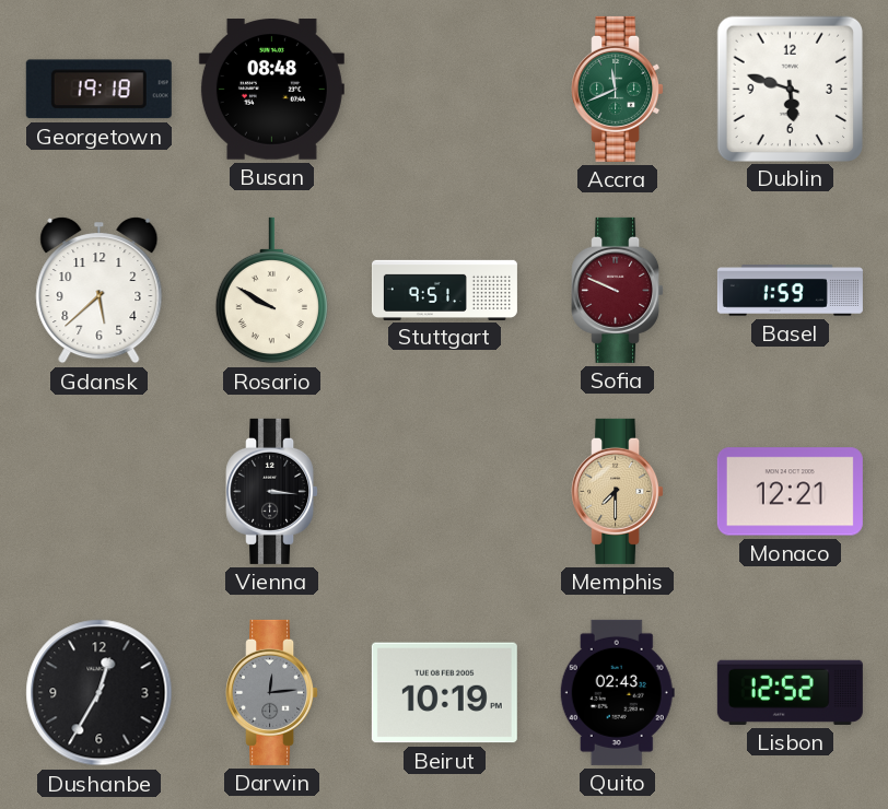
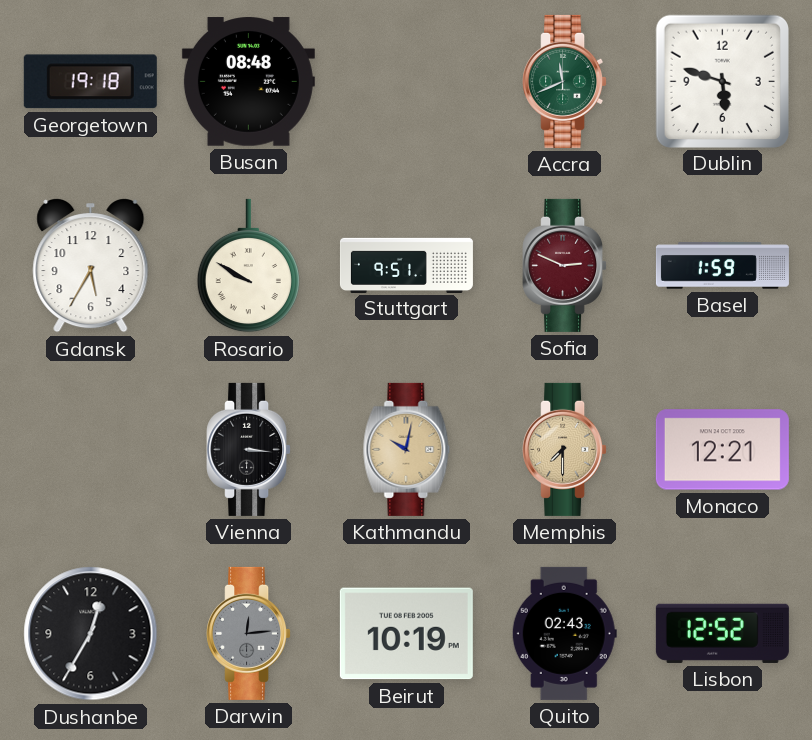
Gdansk: 5:38 -> 5:35 (91, 266)
Sofia: 9:49 -> 2:49 (565, 265)
Kathmandu: none -> 10:02 (407, 449)
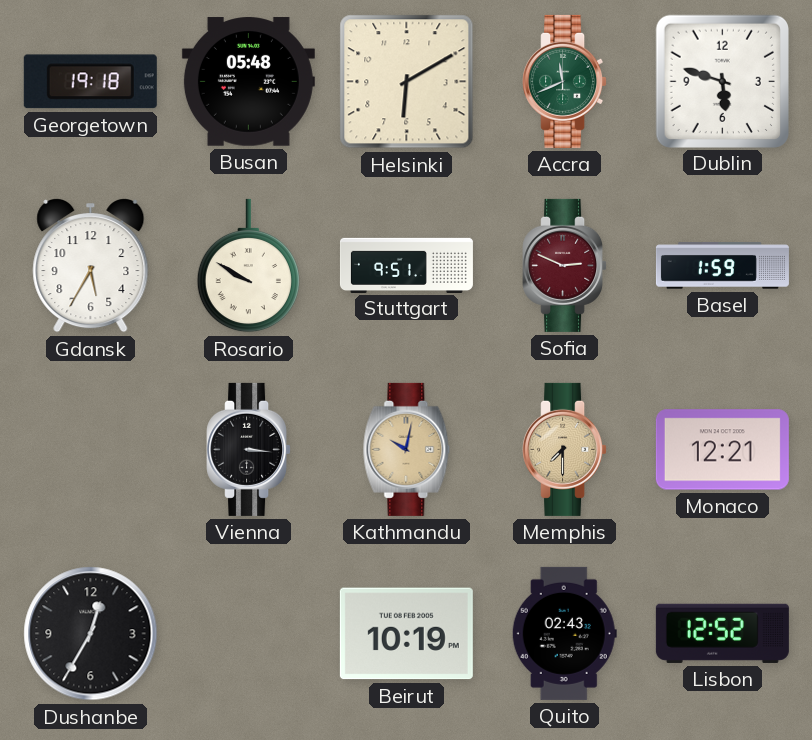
Busan: 08:48 -> 05:48 (248, 82)
Helsinki: none -> 6:10 (407, 82)
Darwin: 12:14 -> none (249, 633)
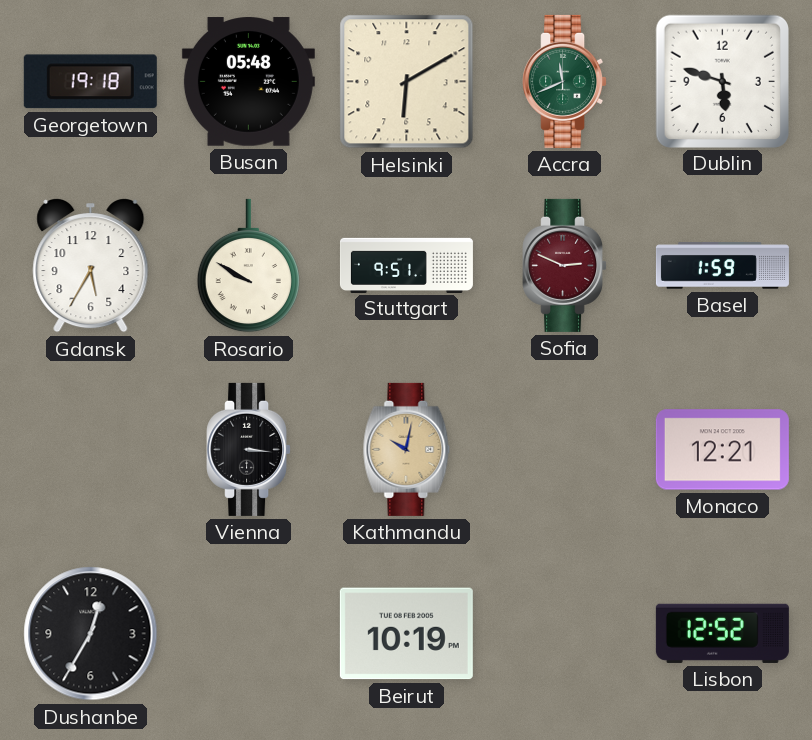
Memphis: 7:30 -> none (565, 449)
Quito: 02:43 -> none (564, 633)
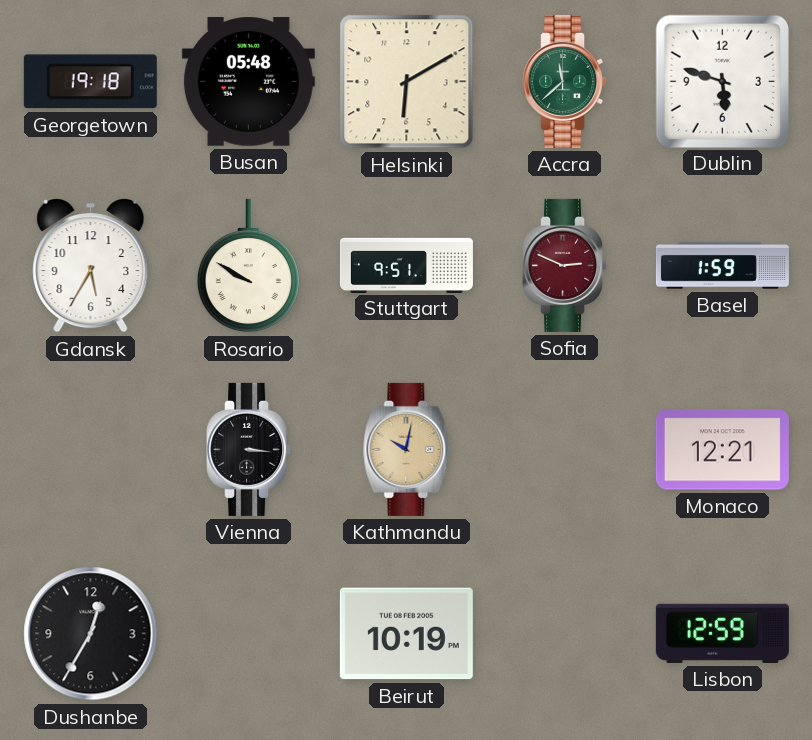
Accra: 11:41 -> 11:38 (565, 81)
Lisbon: 12:52 -> 12:59 (722, 633)
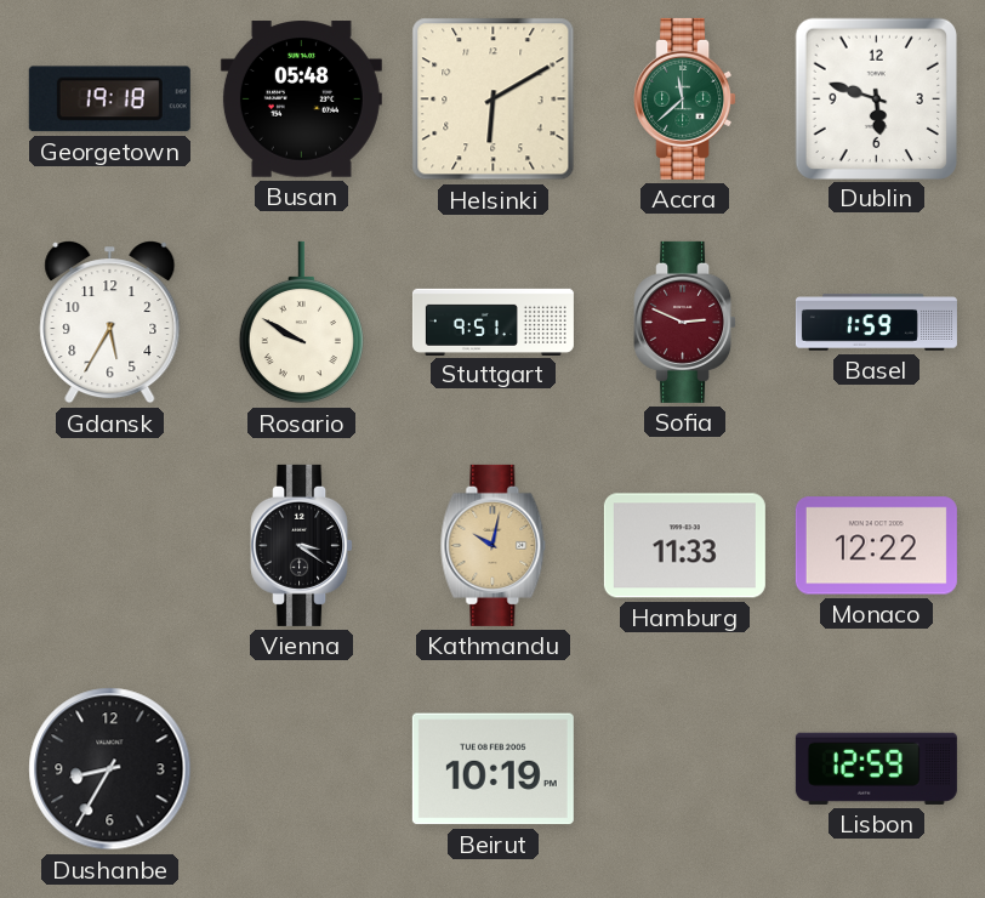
Vienna: 3:16 -> 3:21 (302, 545)
Hamburg: none -> 11:33 (684, 546)
Monaco: 12:21 -> 12:22 (876, 546)
Dushanbe: 12:35 -> 8:35 (110, 769)
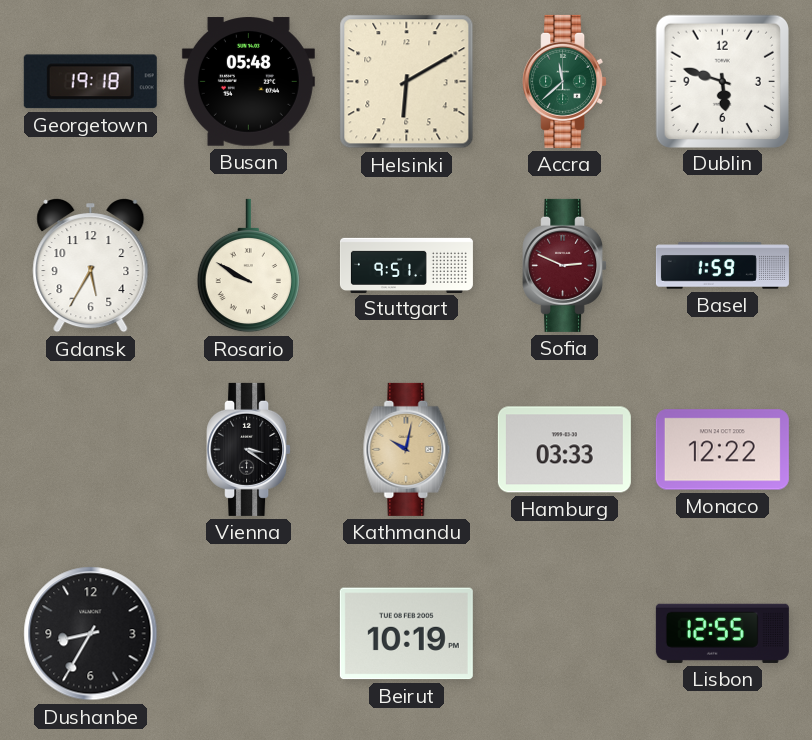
Hamburg: 11:33 -> 03:33 (564, 450)
Lisbon: 12:59 -> 12:55 (722, 633)
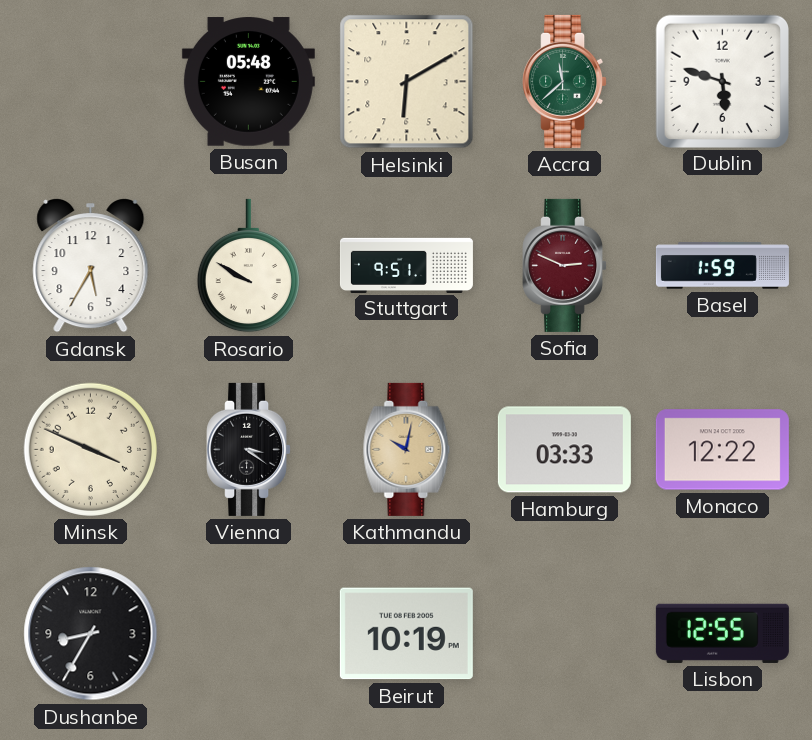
Georgetown: 19:18 -> none (90, 82)
Minsk: none -> 3:49 (90, 449)
